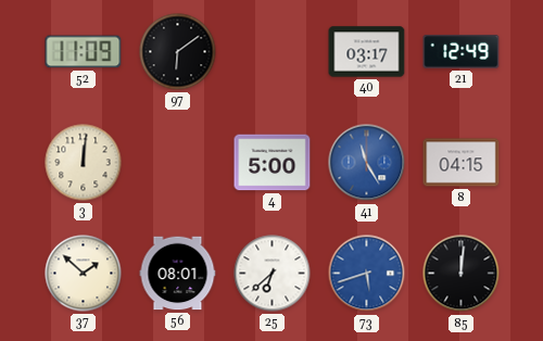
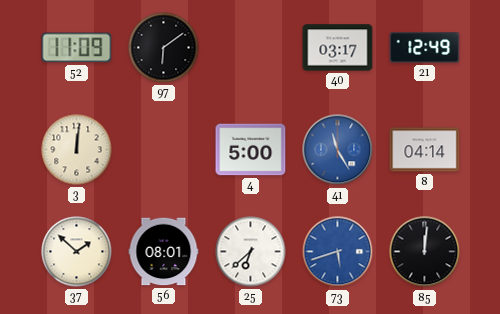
8: 04:15 -> 04:14 (425, 150)
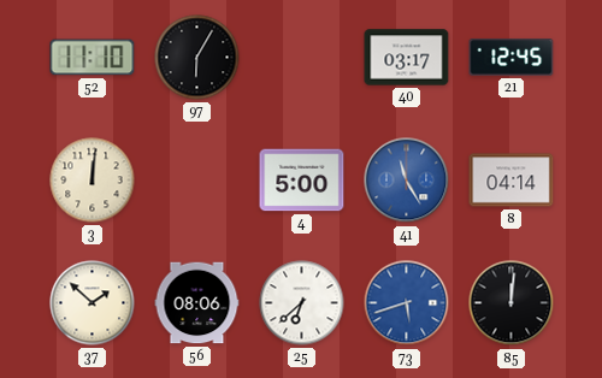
52: 11:09 -> 11:10 (93, 58)
97: 6:09 -> 6:05 (197, 58)
21: 12:49 -> 12:45 (512, 58)
56: 08:01 -> 08:06 (197, 303)
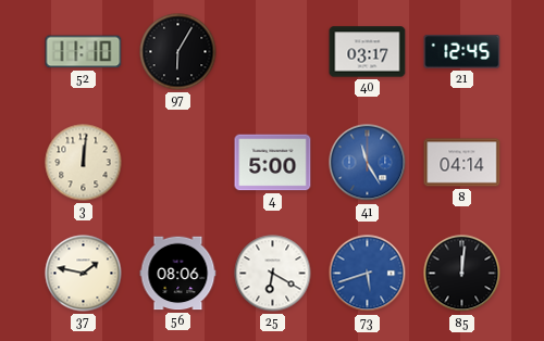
37: 1:52 -> 1:47 (84, 274)
25: 6:38 -> 6:20 (273, 274)
